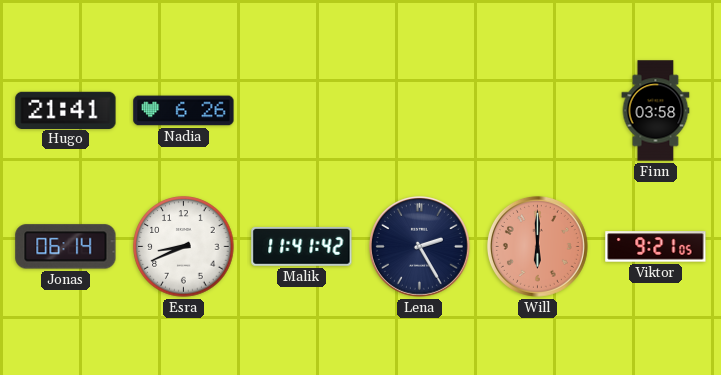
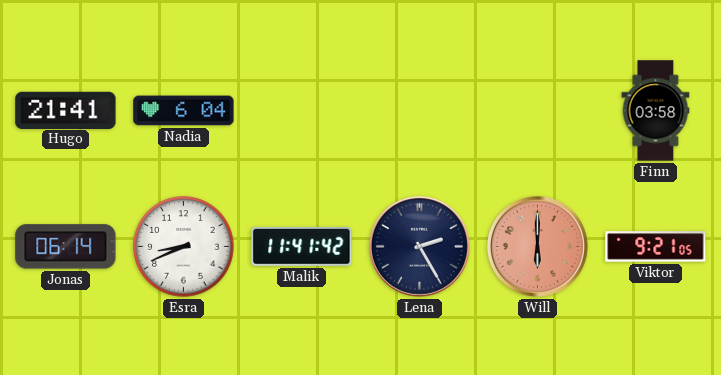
Nadia: 6:26 -> 6:04 (184, 111)
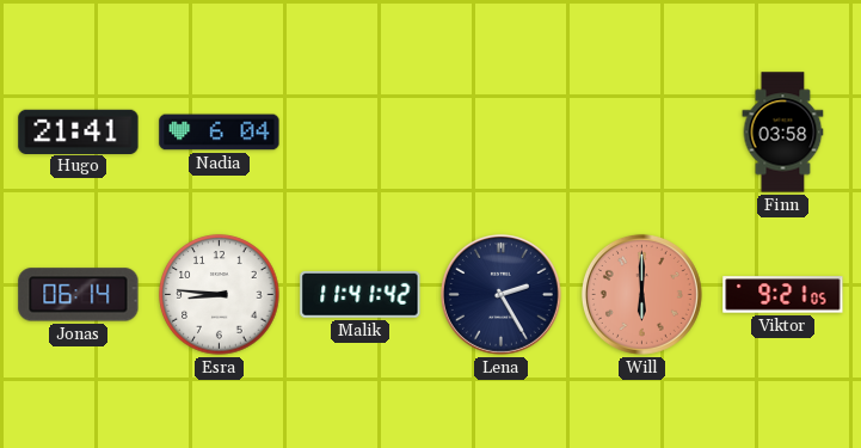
Esra: 8:41 -> 8:46 (220, 295)
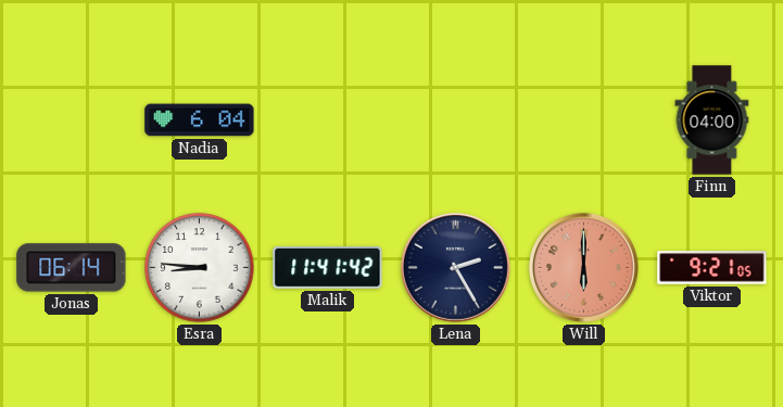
Hugo: 21:41 -> none (79, 131)
Finn: 03:58 -> 04:00 (712, 120)
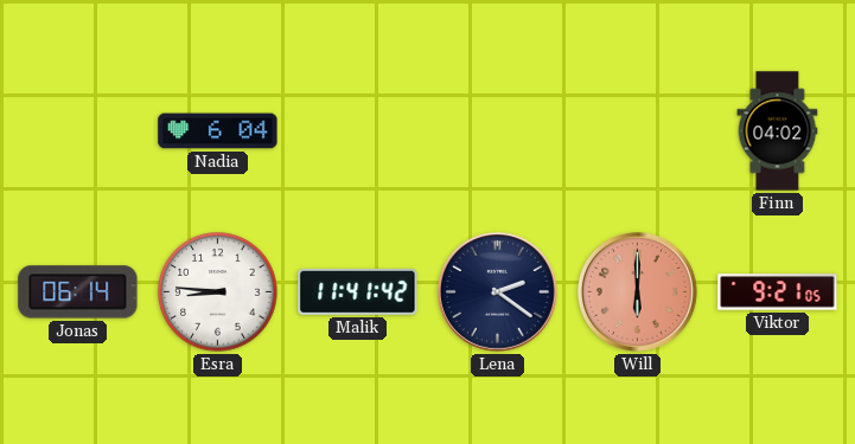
Finn: 04:00 -> 04:02 (778, 131)
Lena: 2:25 -> 2:21 (497, 291)
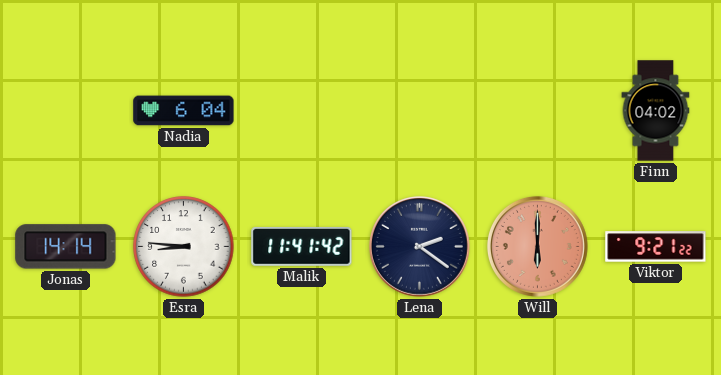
Jonas: 06:14 -> 14:14 (66, 247)
Viktor: 9:21:05 -> 9:21:22 (656, 247)
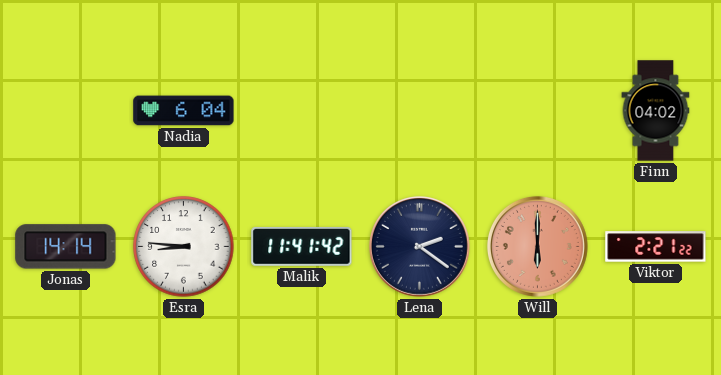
Viktor: 9:21 -> 2:21 (656, 247)
